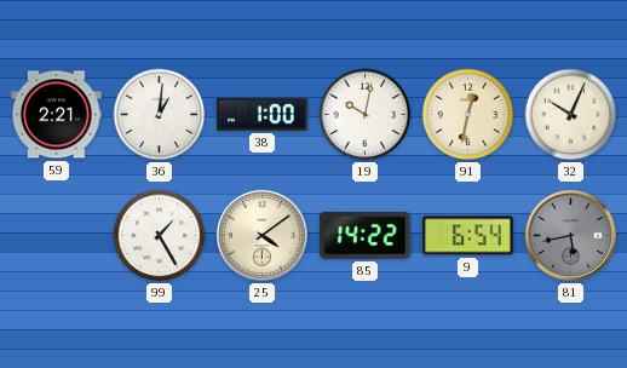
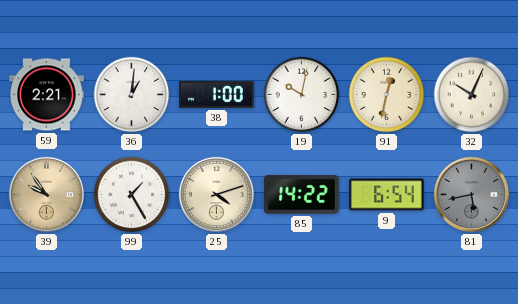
39: none -> 9:54 (46, 194)
25: 4:09 -> 4:12 (216, 194)
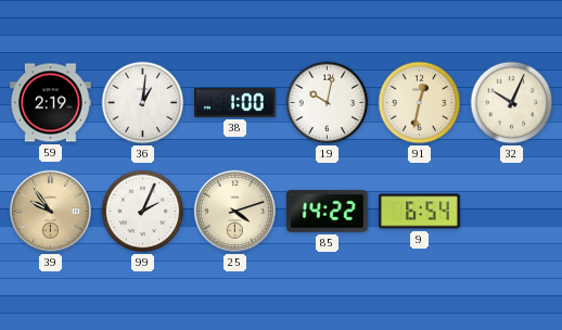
59: 2:21 -> 2:19 (51, 103)
99: 1:25 -> 2:04 (143, 212)
81: 5:43 -> none (471, 194)
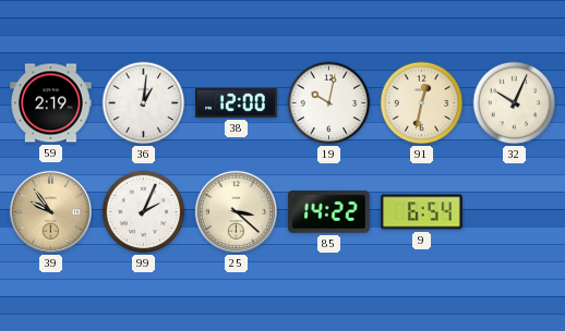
38: 1:00 -> 12:00 (237, 102)
25: 4:12 -> 3:22 (236, 211)
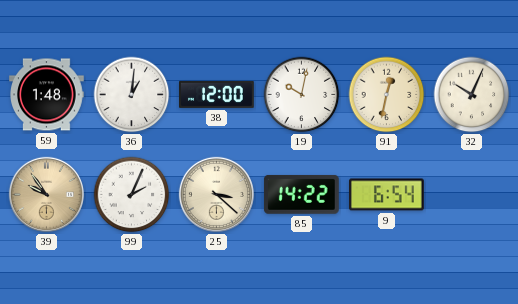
59: 2:19 -> 1:48 (47, 95)
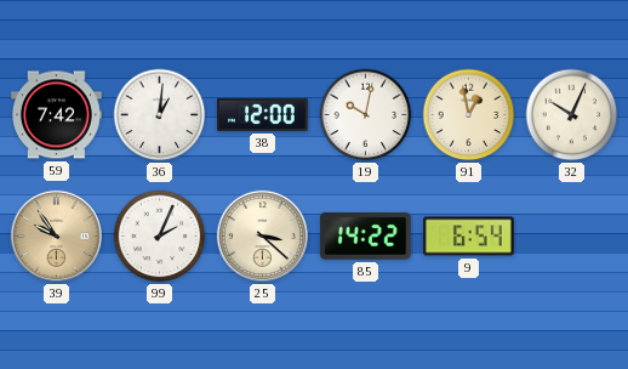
59: 1:48 -> 7:42 (57, 115)
91: 12:32 -> 12:58 (469, 115)
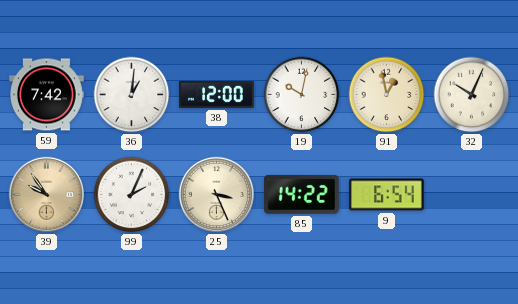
25: 3:22 -> 3:26 (216, 194)
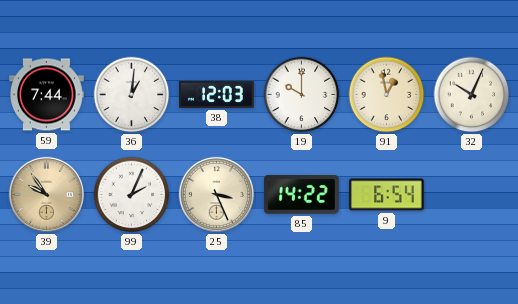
59: 7:42 -> 7:44 (47, 95)
38: 12:00 -> 12:03 (217, 94)
19: 10:02 -> 10:00 (302, 95)
